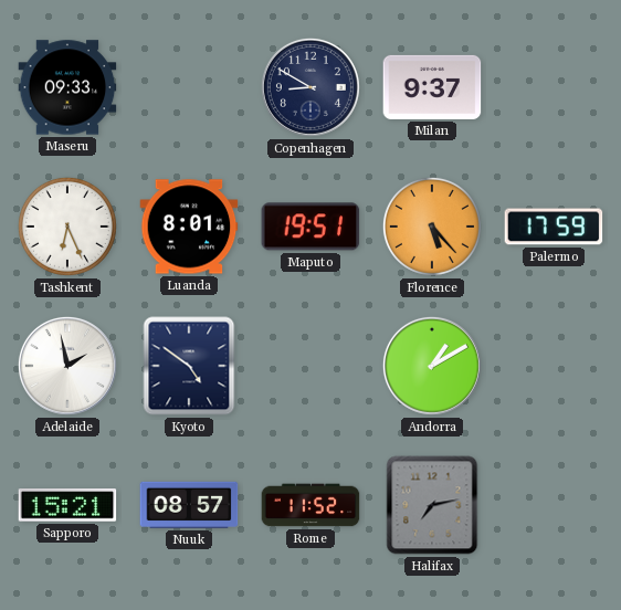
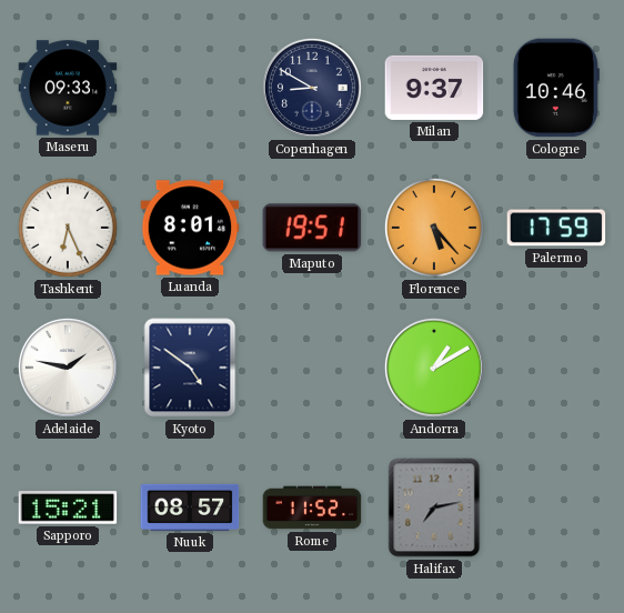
Cologne: none -> 10:46 (556, 88)
Adelaide: 1:58 -> 1:47 (68, 368)
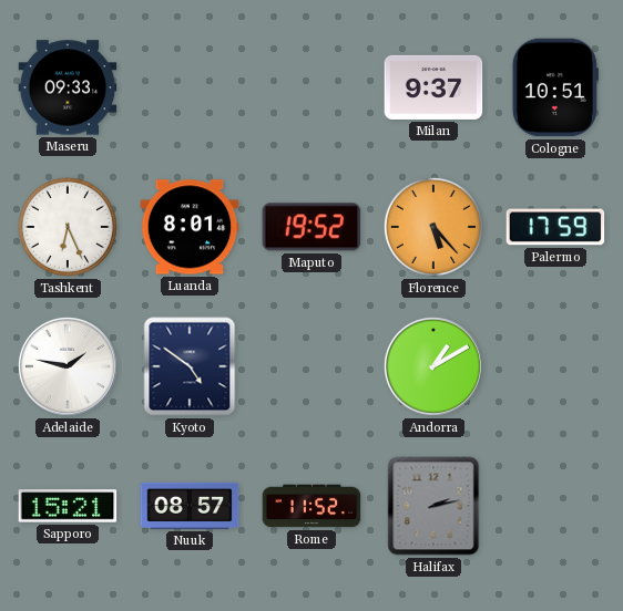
Copenhagen: 8:50 -> none (312, 88)
Cologne: 10:46 -> 10:51 (555, 87)
Maputo: 19:51 -> 19:52 (311, 227)
Halifax: 7:13 -> 2:13 (433, 506)
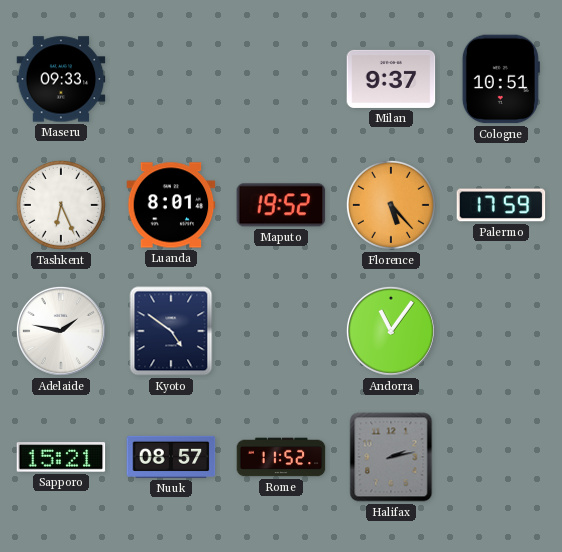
Andorra: 1:10 -> 11:06 (391, 331)
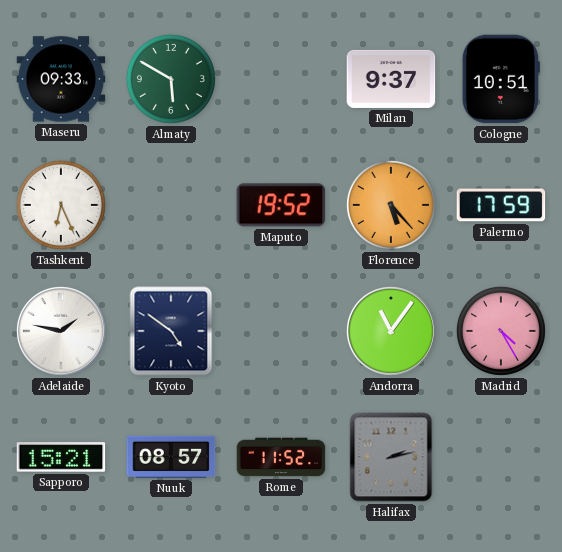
Almaty: none -> 5:50 (171, 79)
Luanda: 8:01 -> none (171, 205)
Madrid: none -> 4:25 (501, 331)
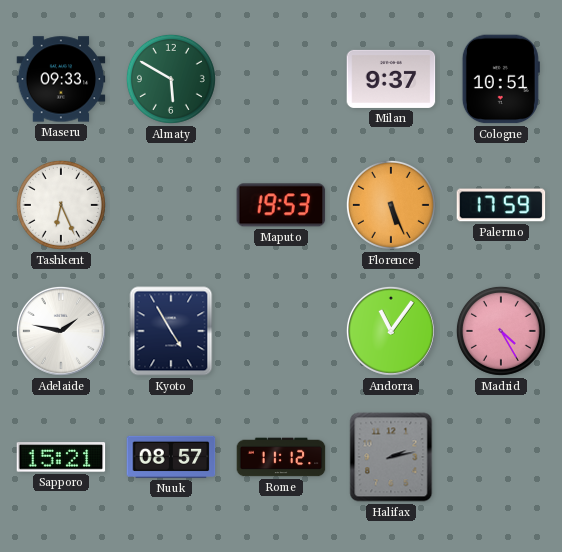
Maputo: 19:52 -> 19:53 (281, 205)
Florence: 5:23 -> 5:26 (391, 205)
Kyoto: 4:51 -> 4:55 (171, 331)
Rome: 11:52 -> 11:12 (281, 457)
